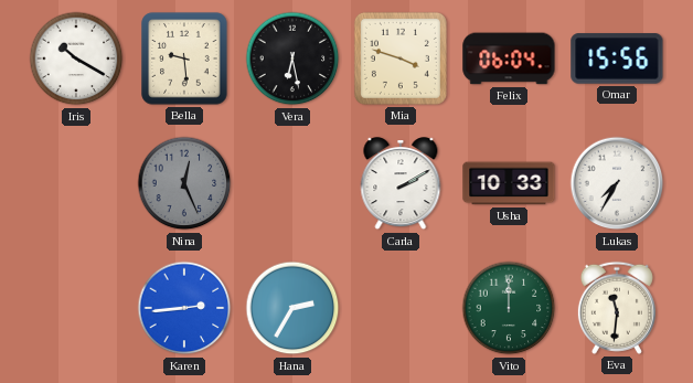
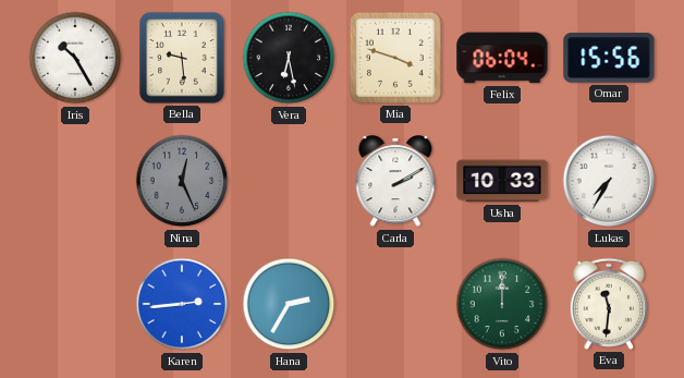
Iris: 10:20 -> 10:25 (75, 58)
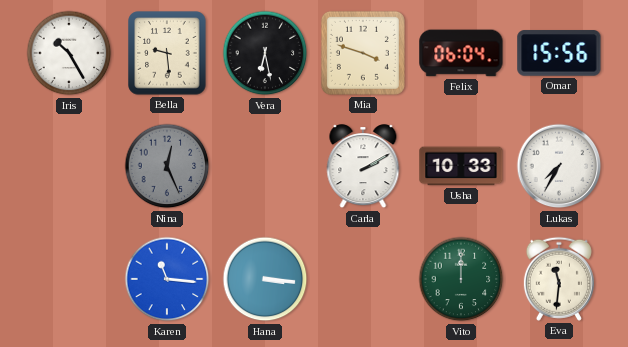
Karen: 2:44 -> 11:16 (167, 279)
Hana: 2:35 -> 3:16 (265, 279)
